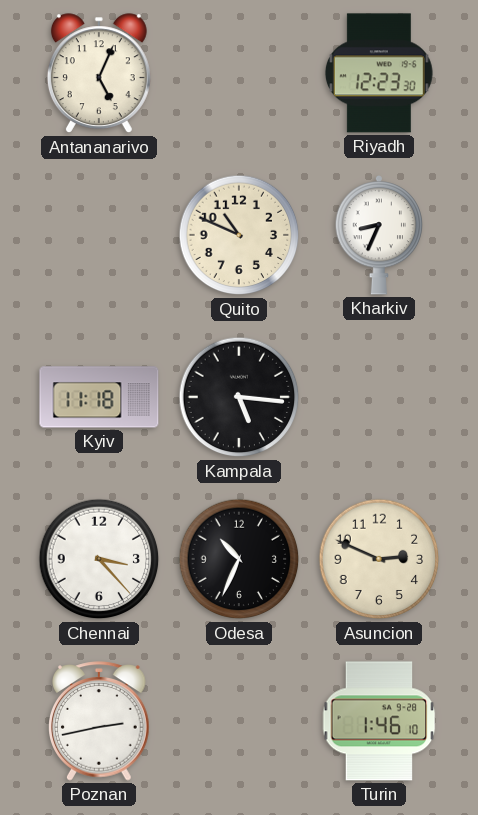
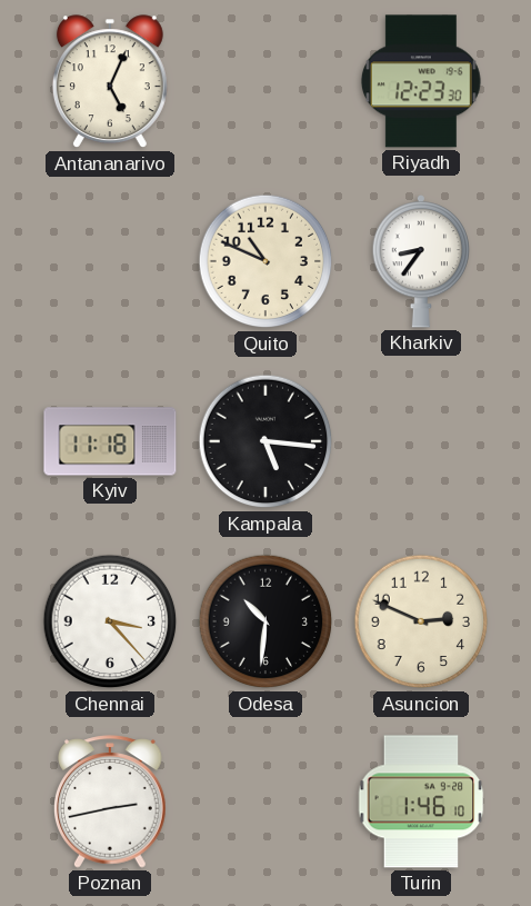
Kharkiv: 8:34 -> 8:36 (421, 262)
Odesa: 10:34 -> 10:31 (265, 621)
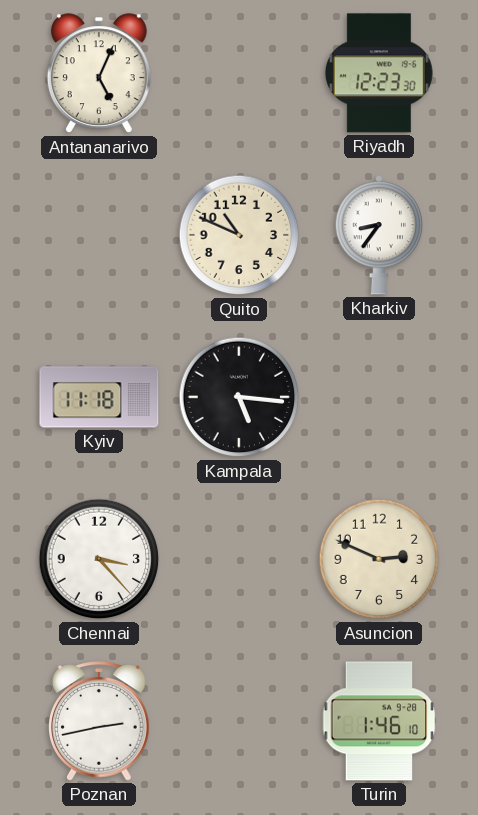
Odesa: 10:31 -> none (265, 621)
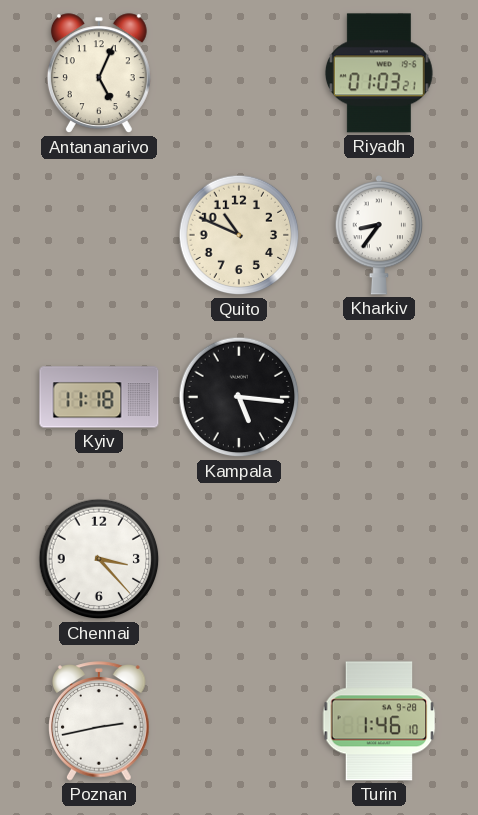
Riyadh: 12:23 -> 01:03 (379, 73)
Asuncion: 2:49 -> none (379, 559)
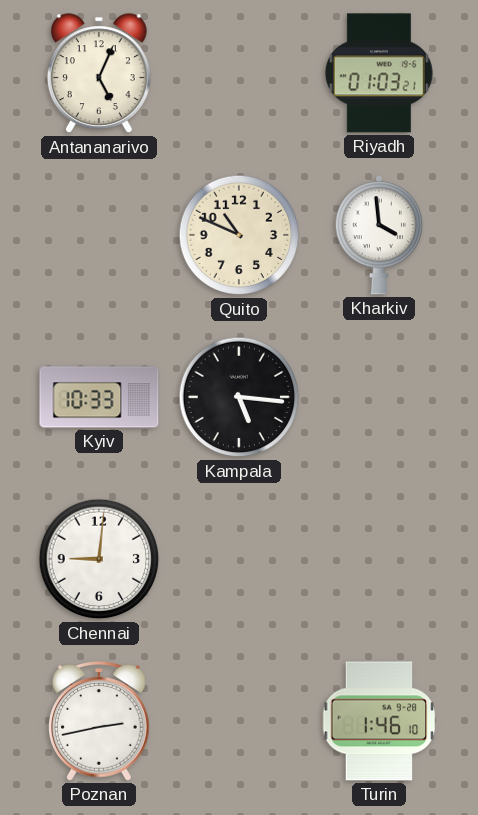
Kharkiv: 8:36 -> 3:59 (379, 236)
Kyiv: 11:18 -> 10:33 (99, 397)
Chennai: 3:23 -> 9:01 (99, 559)
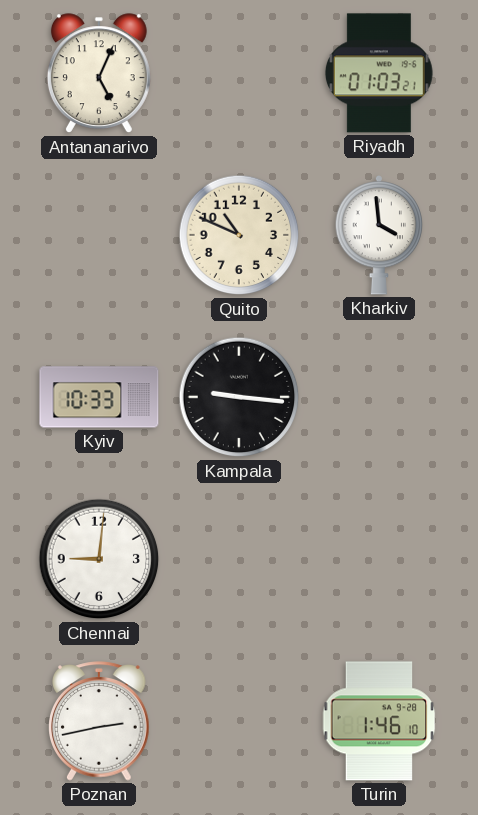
Kampala: 5:16 -> 9:16 (239, 397)
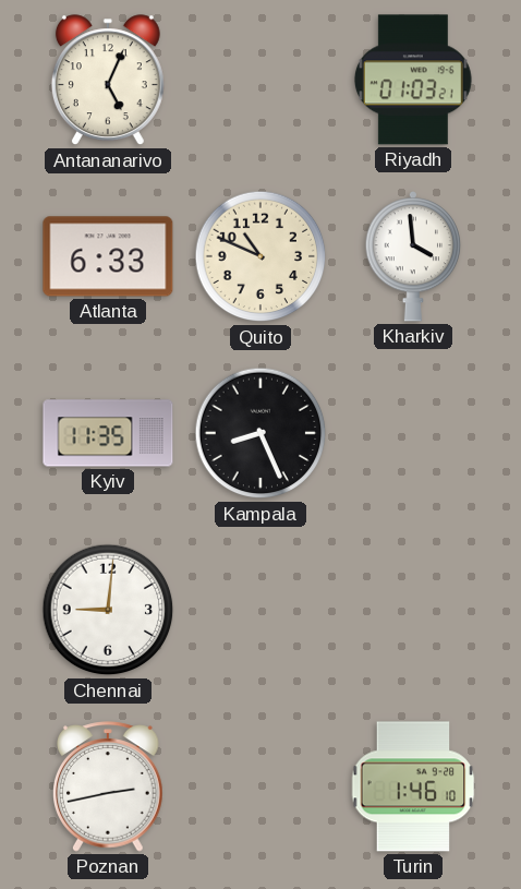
Atlanta: none -> 6:33 (108, 256)
Kyiv: 10:33 -> 11:35 (108, 433)
Kampala: 9:16 -> 8:26 (260, 433)
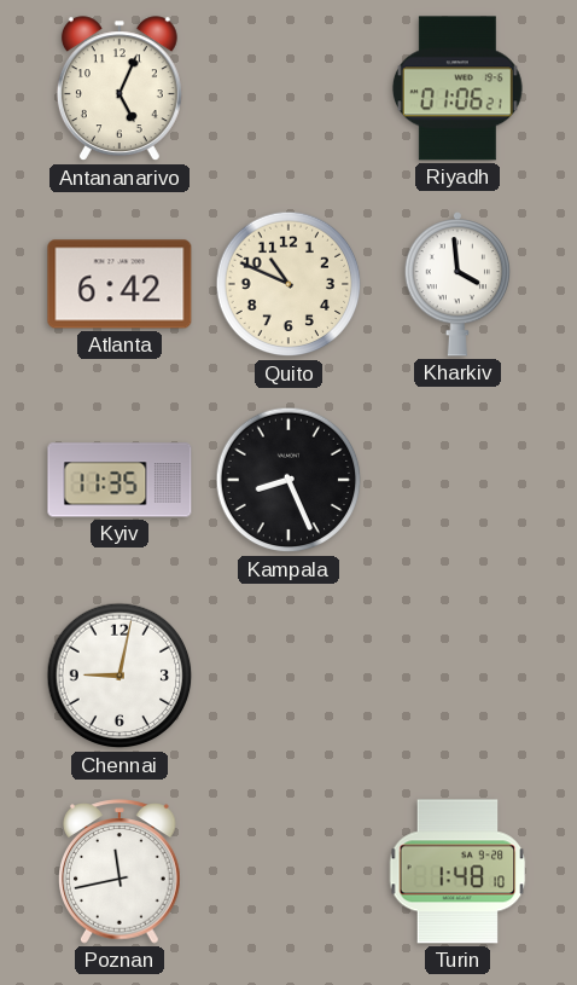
Riyadh: 01:03 -> 01:06 (457, 88)
Atlanta: 6:33 -> 6:42 (120, 284)
Chennai: 9:01 -> 9:02 (120, 676)
Poznan: 2:43 -> 11:43 (120, 871)
Turin: 1:46 -> 1:48 (457, 871)
